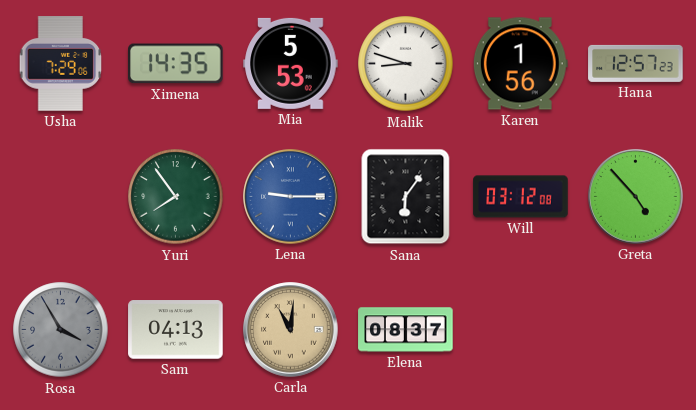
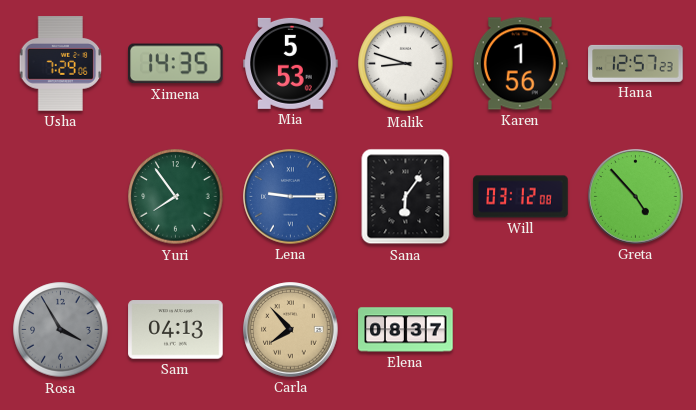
Carla: 11:01 -> 7:53 (291, 330)
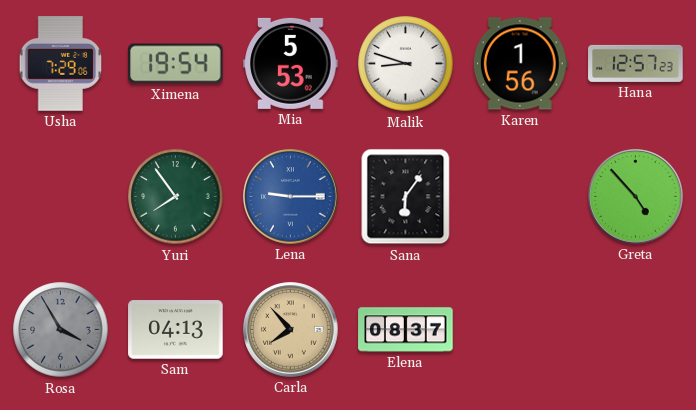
Ximena: 14:35 -> 19:54 (176, 64)
Will: 03:12 -> none (521, 197)
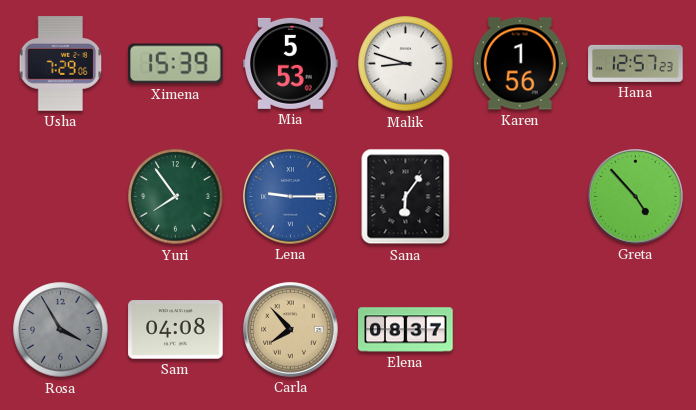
Ximena: 19:54 -> 15:39 (176, 64)
Sam: 04:13 -> 04:08 (176, 330)
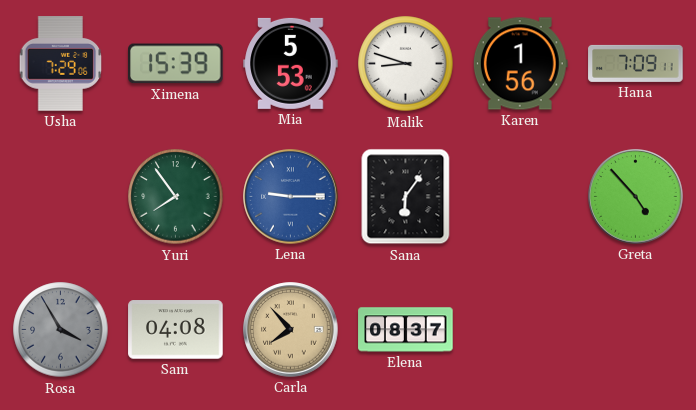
Hana: 12:57 -> 7:09 (636, 63)
